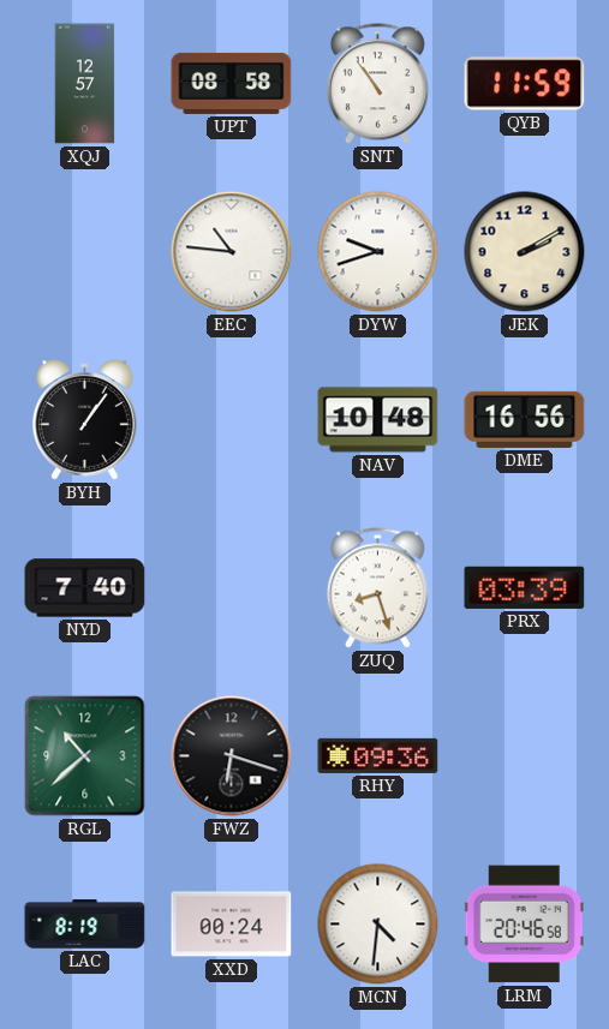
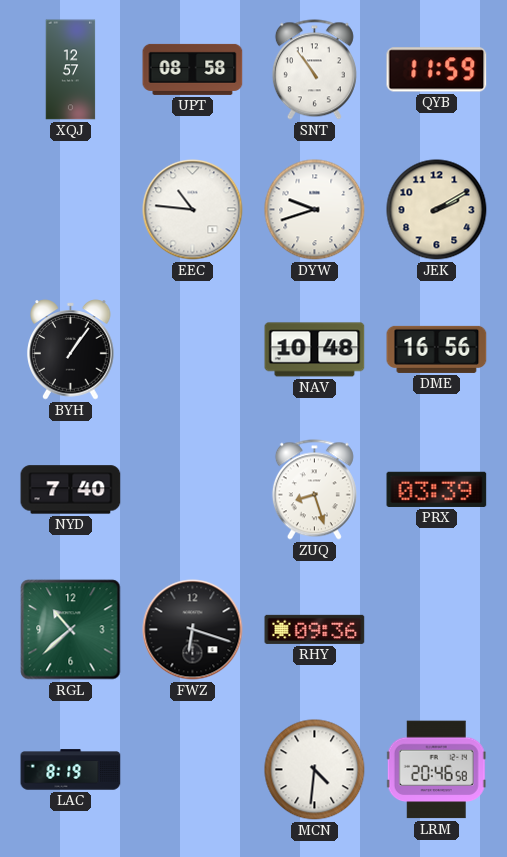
XXD: 00:24 -> none (232, 925)
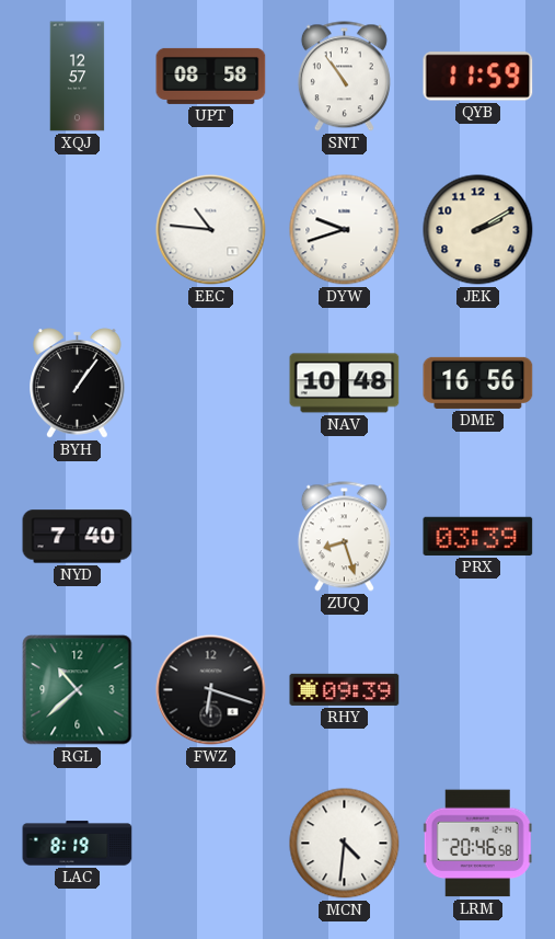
RHY: 09:36 -> 09:39 (345, 689)
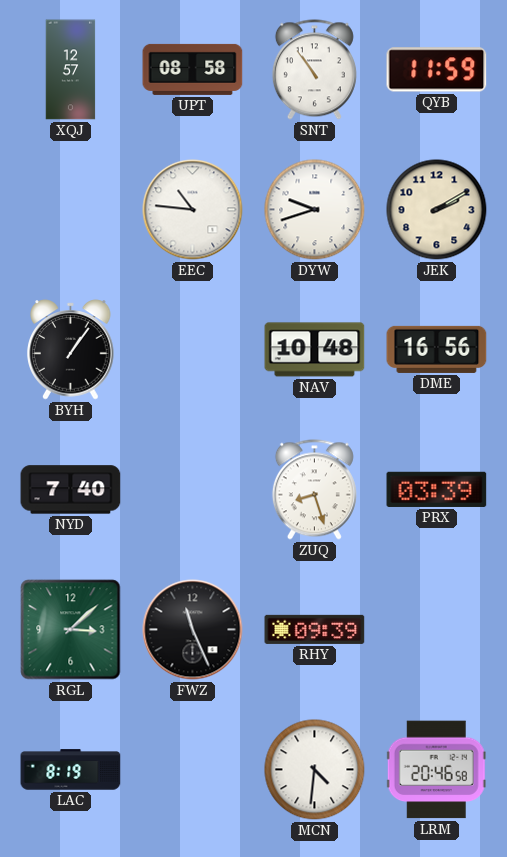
RGL: 10:38 -> 3:08 (71, 630)
FWZ: 6:18 -> 11:26 (193, 630)
